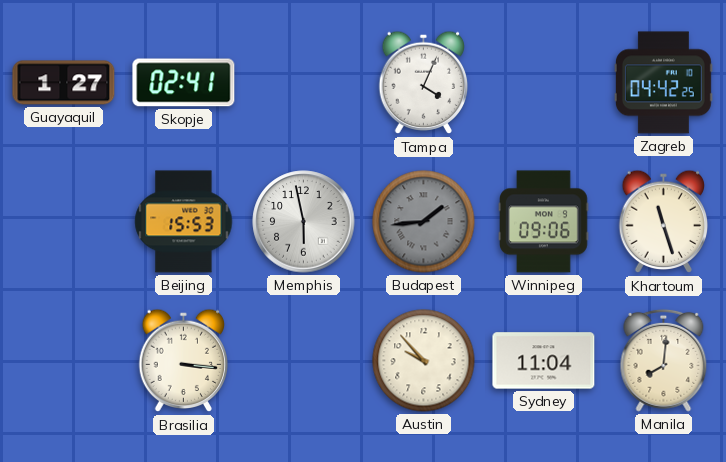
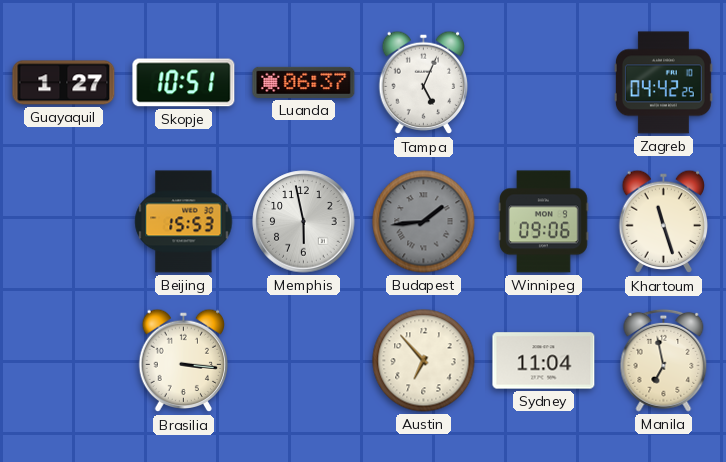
Skopje: 02:41 -> 10:51 (184, 83)
Luanda: none -> 06:37 (304, 82)
Tampa: 4:04 -> 5:04 (424, 83)
Austin: 9:53 -> 6:53 (424, 361)
Manila: 8:01 -> 6:58 (664, 360)
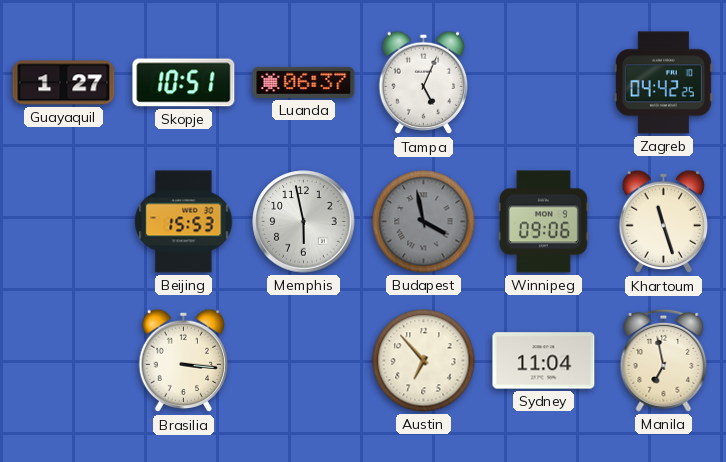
Budapest: 1:44 -> 3:58 (424, 222)
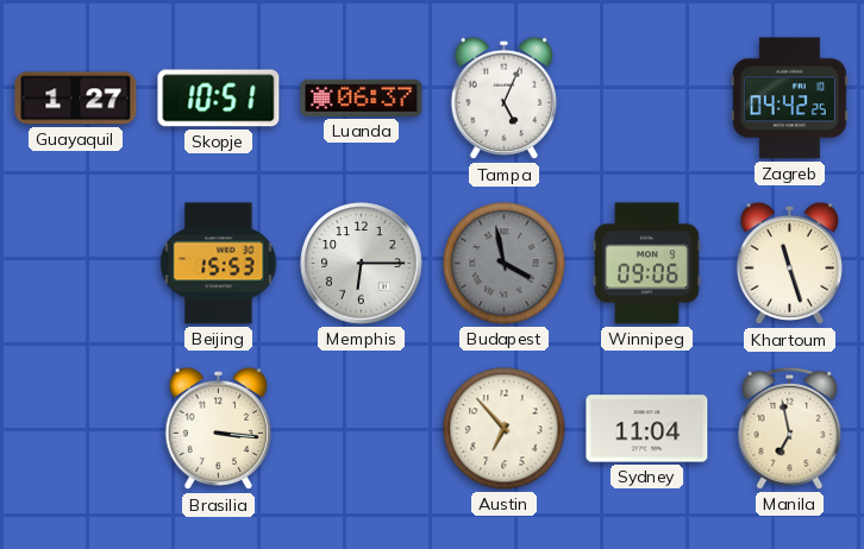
Memphis: 5:58 -> 6:15 (362, 264)
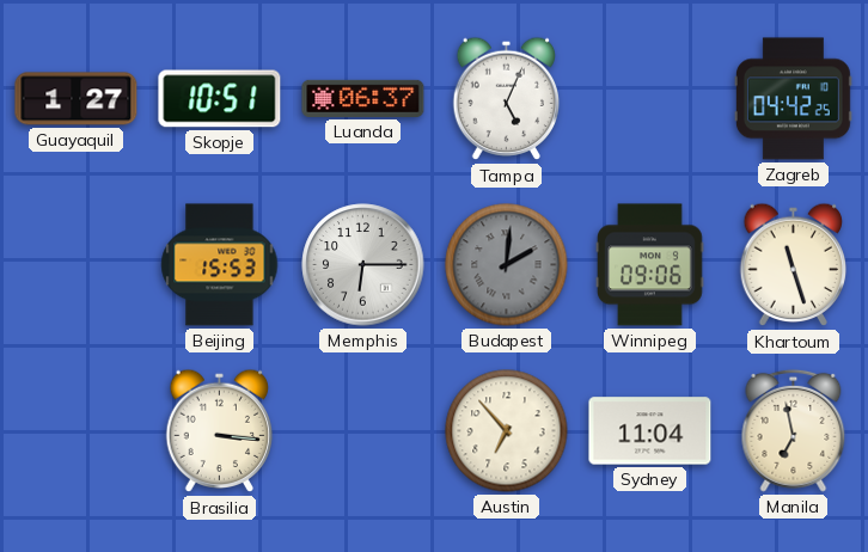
Budapest: 3:58 -> 2:01 (507, 265)
